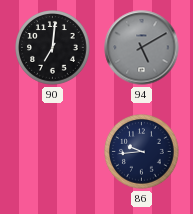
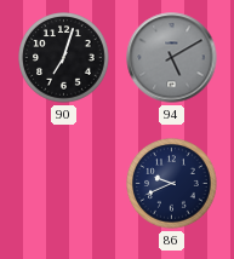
90: 7:01 -> 7:03 (64, 58)
86: 9:44 -> 9:41 (172, 184)
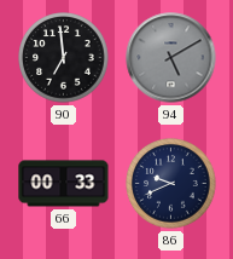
90: 7:03 -> 6:59 (64, 58)
66: none -> 00:33 (64, 184)
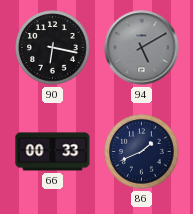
90: 6:59 -> 6:17 (53, 48)
86: 9:41 -> 1:41 (142, 152)
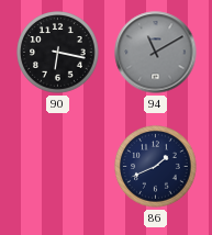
94: 5:10 -> 11:10 (156, 53)
66: 00:33 -> none (53, 152)
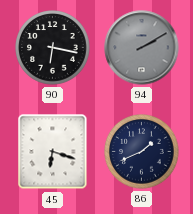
94: 11:10 -> 2:10 (142, 48)
45: none -> 6:18 (53, 152)
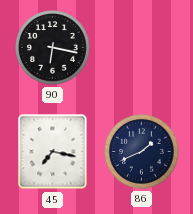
94: 2:10 -> none (142, 48)
45: 6:18 -> 7:17 (53, 152)
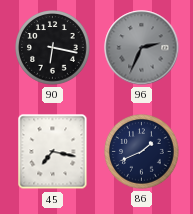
96: none -> 2:34 (142, 48)
